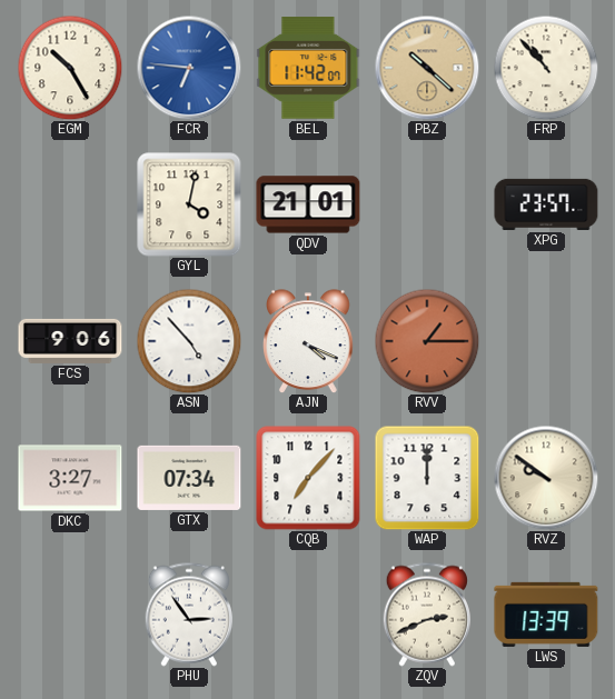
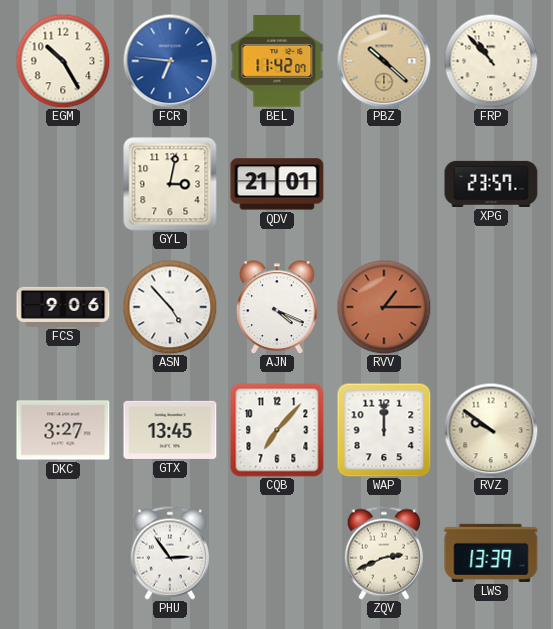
GYL: 4:02 -> 3:02 (170, 184)
GTX: 07:34 -> 13:45 (170, 430)
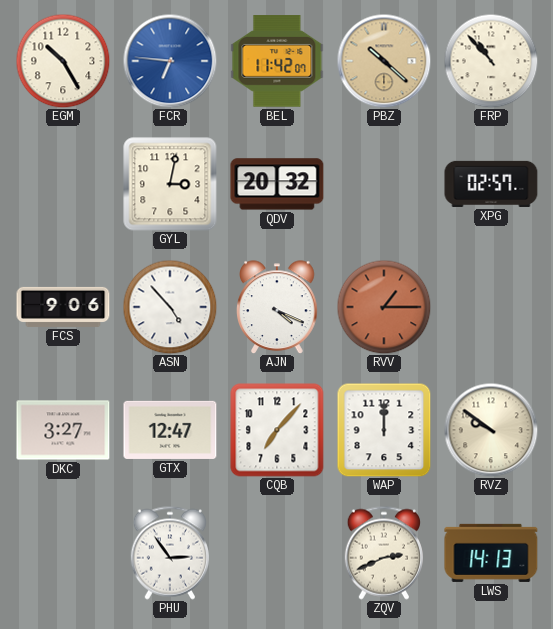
QDV: 21:01 -> 20:32 (277, 184)
XPG: 23:57 -> 02:57 (491, 184)
GTX: 13:45 -> 12:47 (170, 430)
LWS: 13:39 -> 14:13 (491, 553)
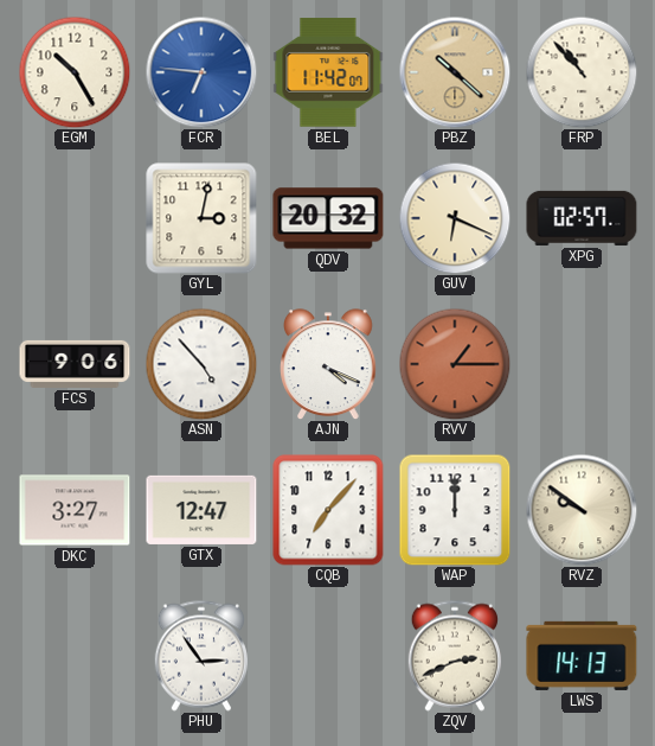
GUV: none -> 6:19 (455, 218)
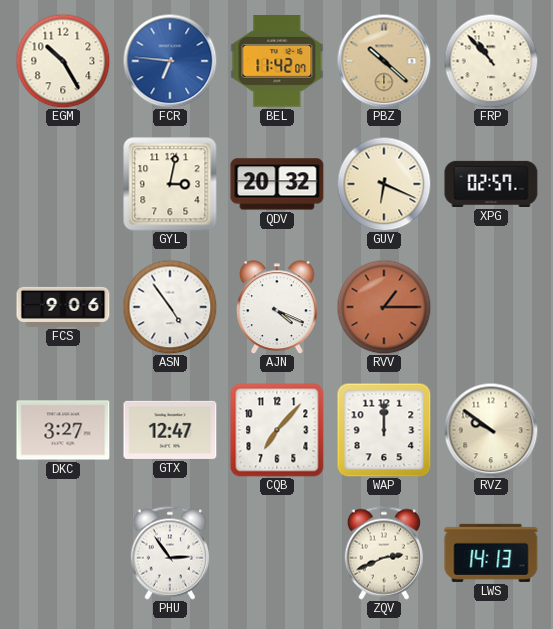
ASN: 4:53 -> 4:54 (170, 307)
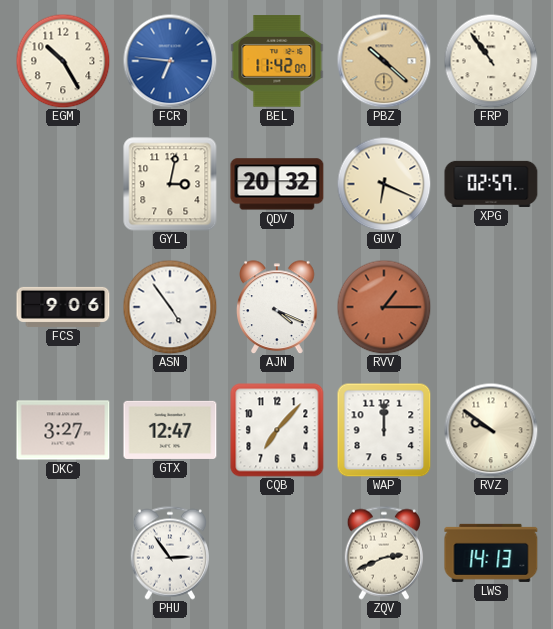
FRP: 10:53 -> 10:54 (491, 61)
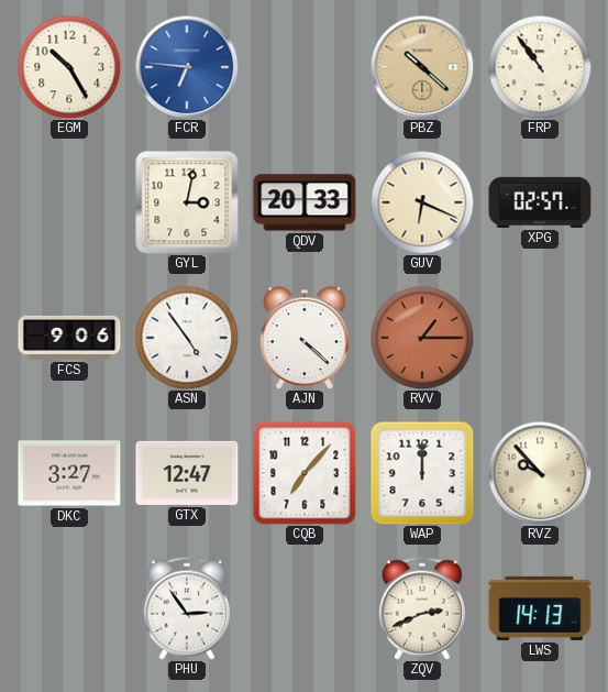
BEL: 11:42 -> none (277, 61)
QDV: 20:32 -> 20:33 (305, 202)
AJN: 4:19 -> 4:22 (306, 338)
RVZ: 9:51 -> 9:53 (540, 473)
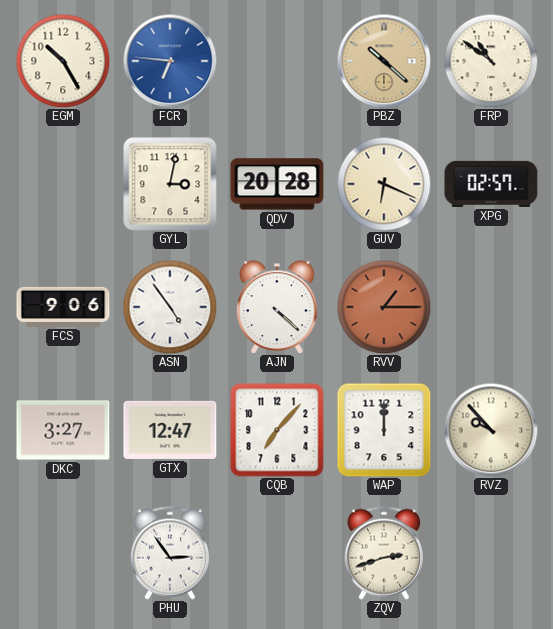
FRP: 10:54 -> 10:51 (491, 61)
QDV: 20:33 -> 20:28 (277, 184)
ZQV: 2:41 -> 2:42 (384, 553)
LWS: 14:13 -> none (540, 608)
